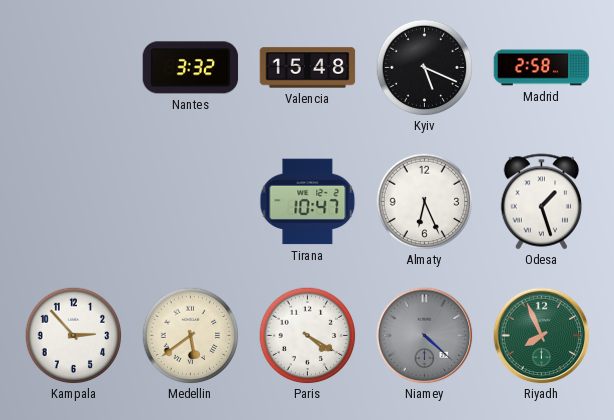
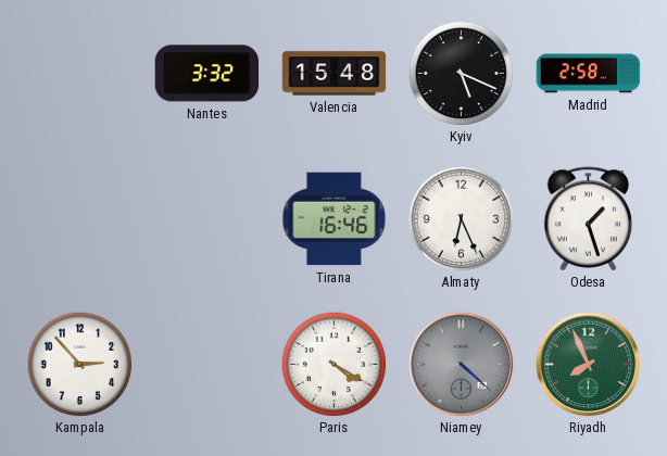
Tirana: 10:47 -> 16:46 (335, 219)
Medellin: 5:39 -> none (190, 335)
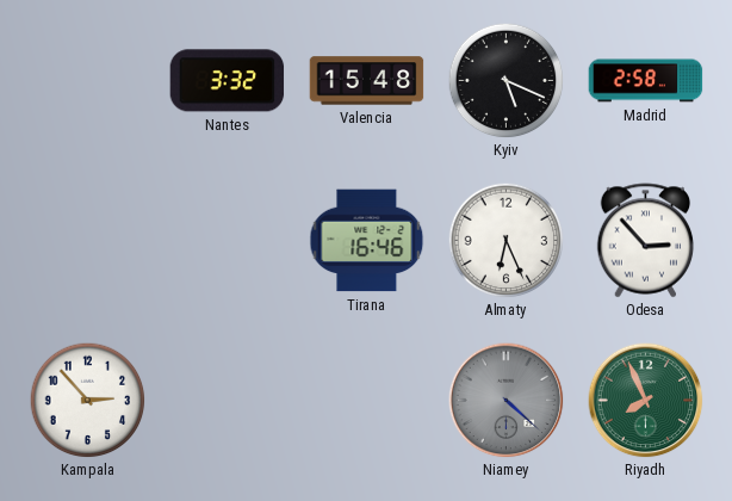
Odesa: 1:27 -> 2:53 (646, 241)
Paris: 4:20 -> none (333, 364)
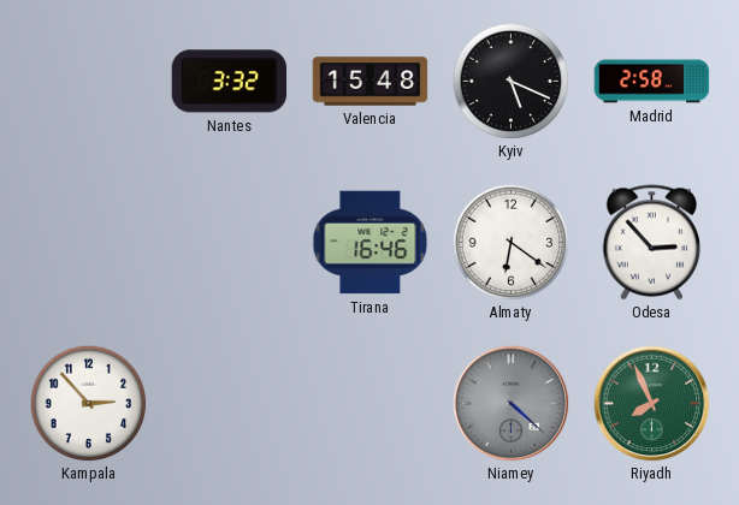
Almaty: 6:26 -> 6:21 (510, 242)
